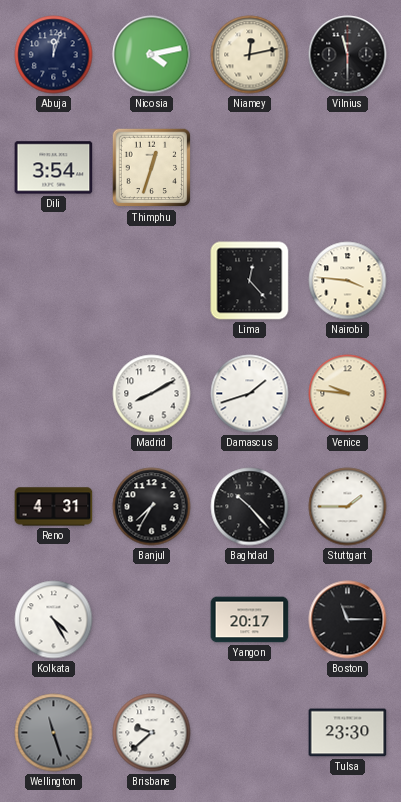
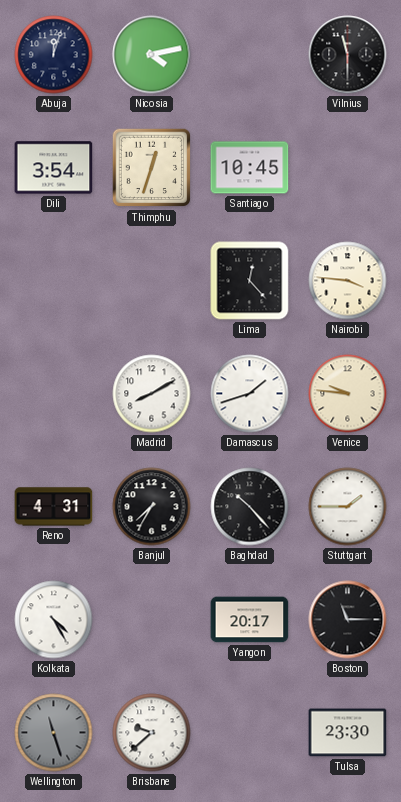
Niamey: 12:13 -> none (250, 55)
Santiago: none -> 10:45 (250, 168)
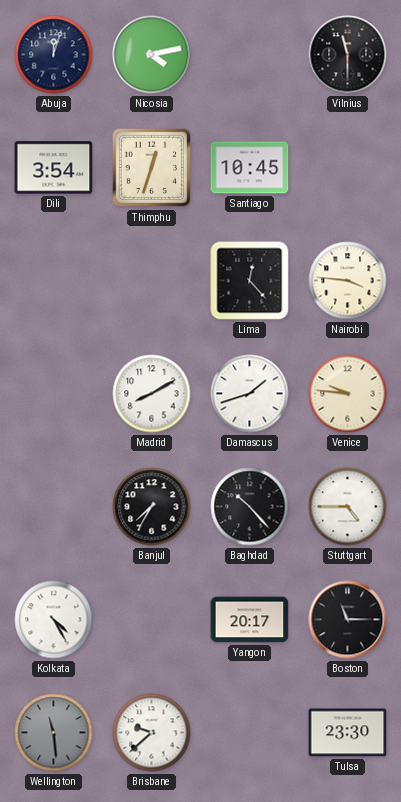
Reno: 4:31 -> none (54, 507)
Stuttgart: 1:45 -> 4:45 (348, 507)
Wellington: 11:27 -> 11:29 (54, 733)
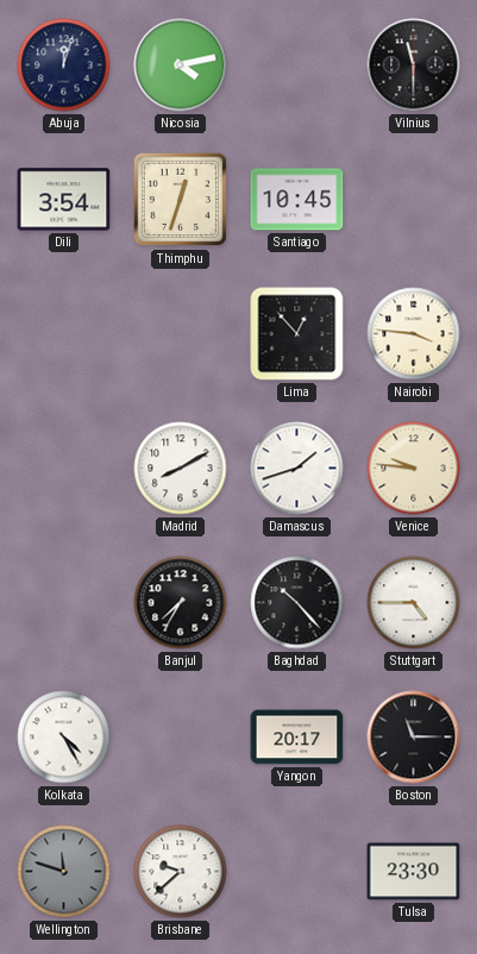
Lima: 12:23 -> 12:53 (297, 334)
Wellington: 11:29 -> 11:48 (64, 872)
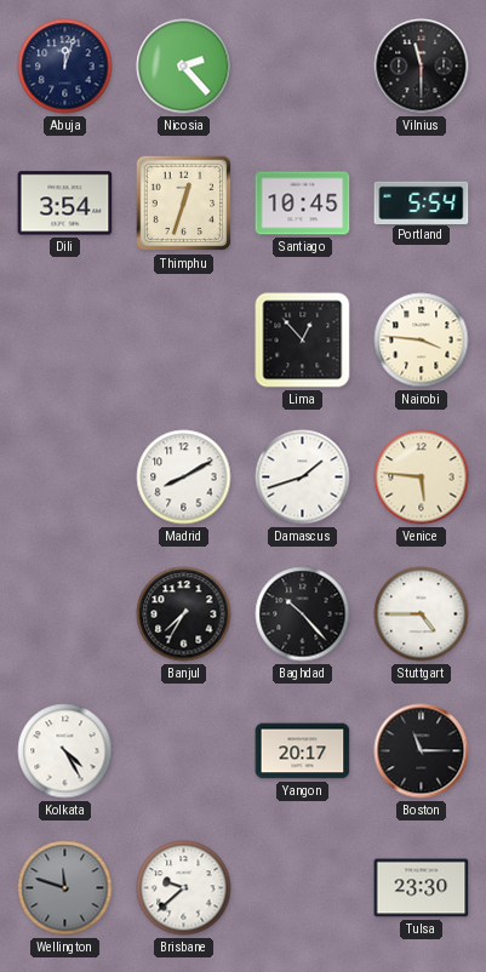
Nicosia: 4:13 -> 2:23 (184, 67)
Portland: none -> 5:54 (422, 202)
Venice: 9:46 -> 5:46 (422, 478)
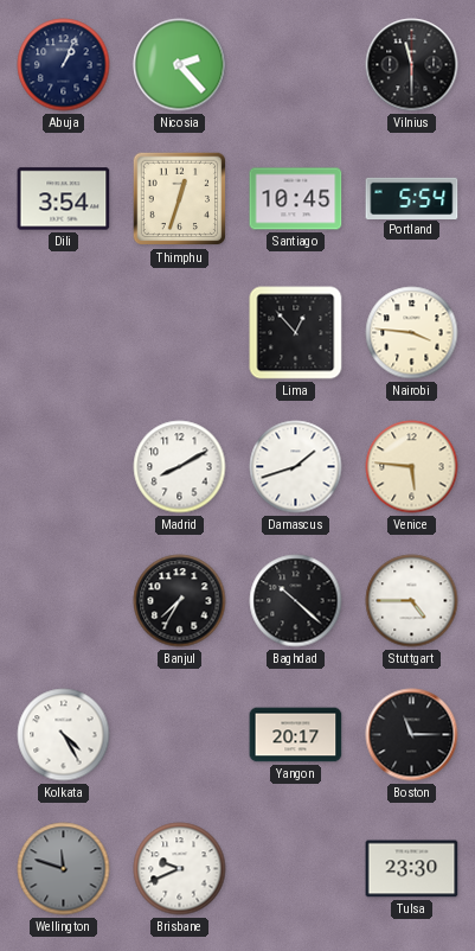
Abuja: 12:03 -> 1:04 (64, 65)
Baghdad: 10:23 -> 10:22 (296, 601)
Brisbane: 9:38 -> 9:41 (180, 869)
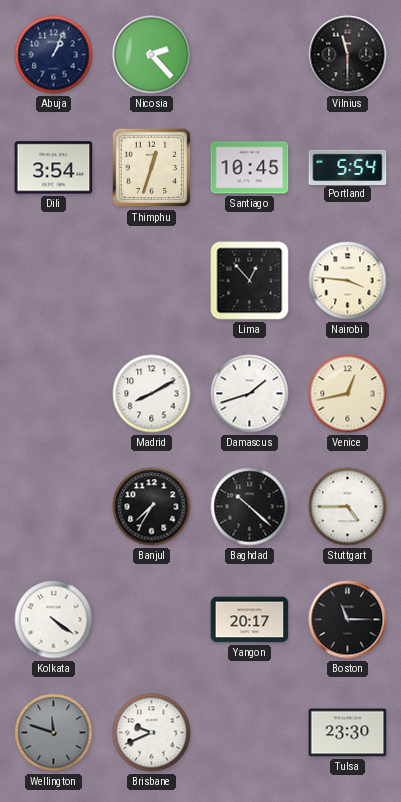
Venice: 5:46 -> 12:43 (348, 394)
Kolkata: 4:25 -> 4:21 (54, 620)
